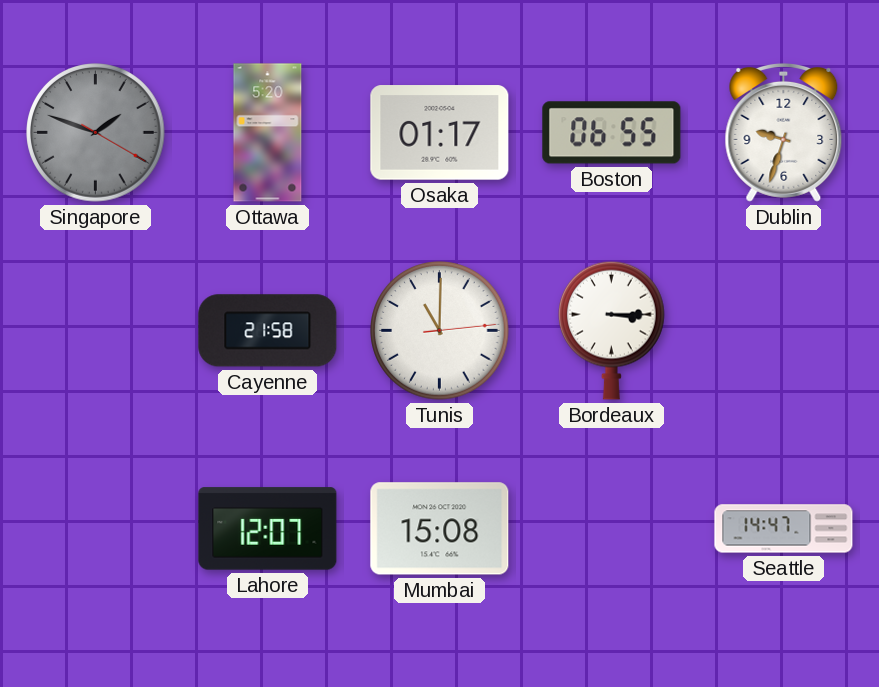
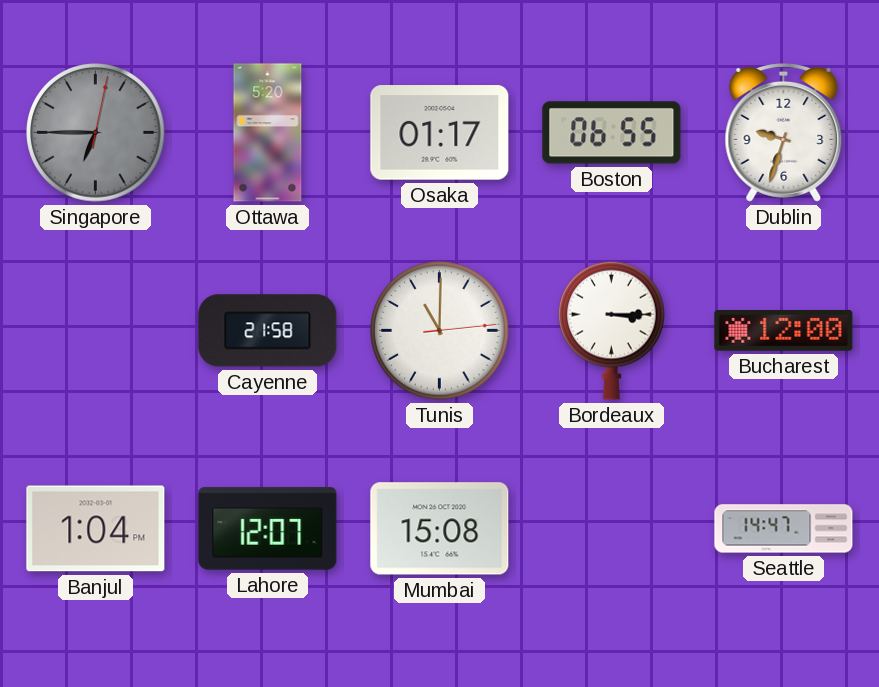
Singapore: 1:48 -> 6:45 (96, 133)
Bucharest: none -> 12:00 (784, 331)
Banjul: none -> 1:04 (96, 529)
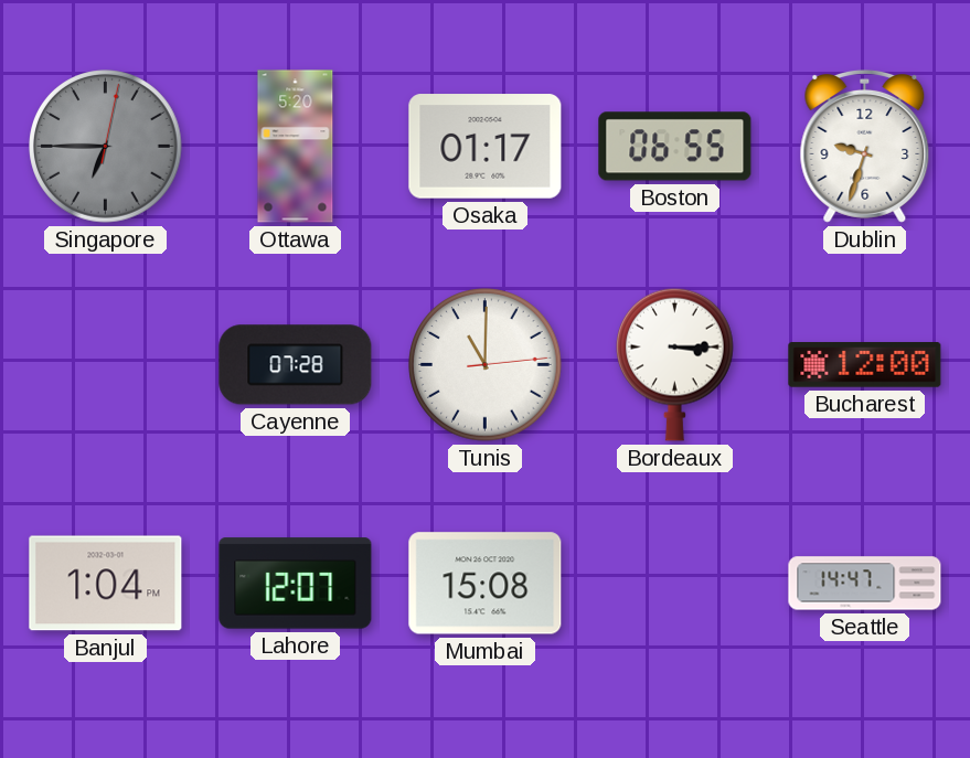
Cayenne: 21:58 -> 07:28 (296, 365)
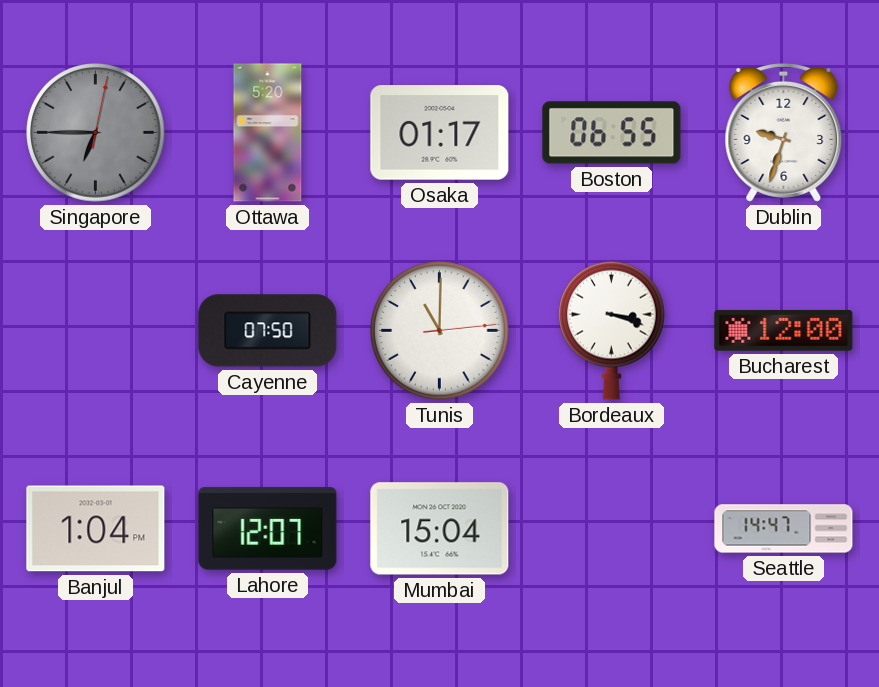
Cayenne: 07:28 -> 07:50 (268, 331)
Bordeaux: 3:15 -> 3:18 (612, 330)
Mumbai: 15:08 -> 15:04 (440, 529)
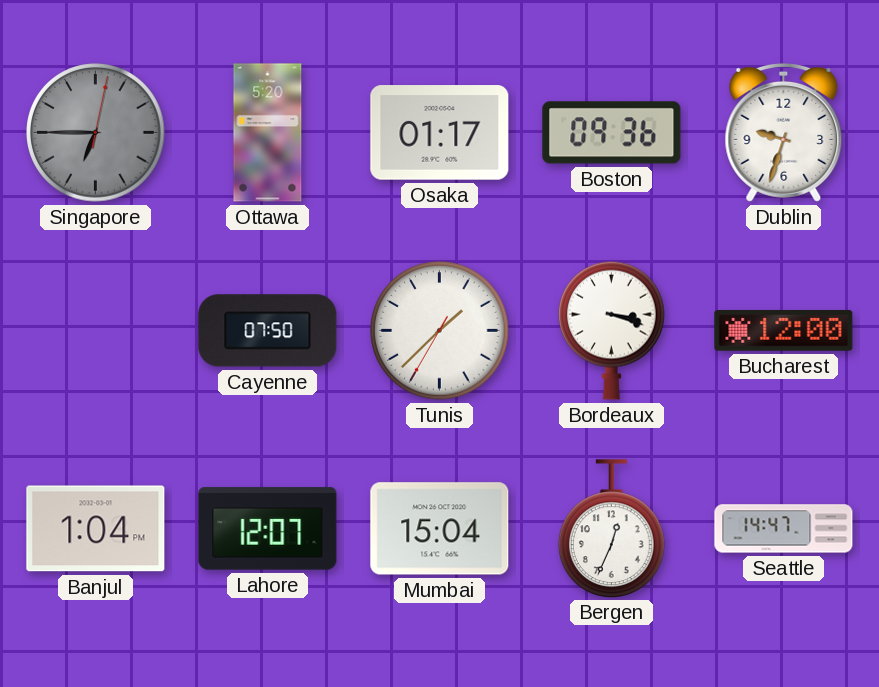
Boston: 06:55 -> 09:36 (612, 133)
Tunis: 11:00 -> 1:37 (440, 331)
Bergen: none -> 12:34 (612, 528)
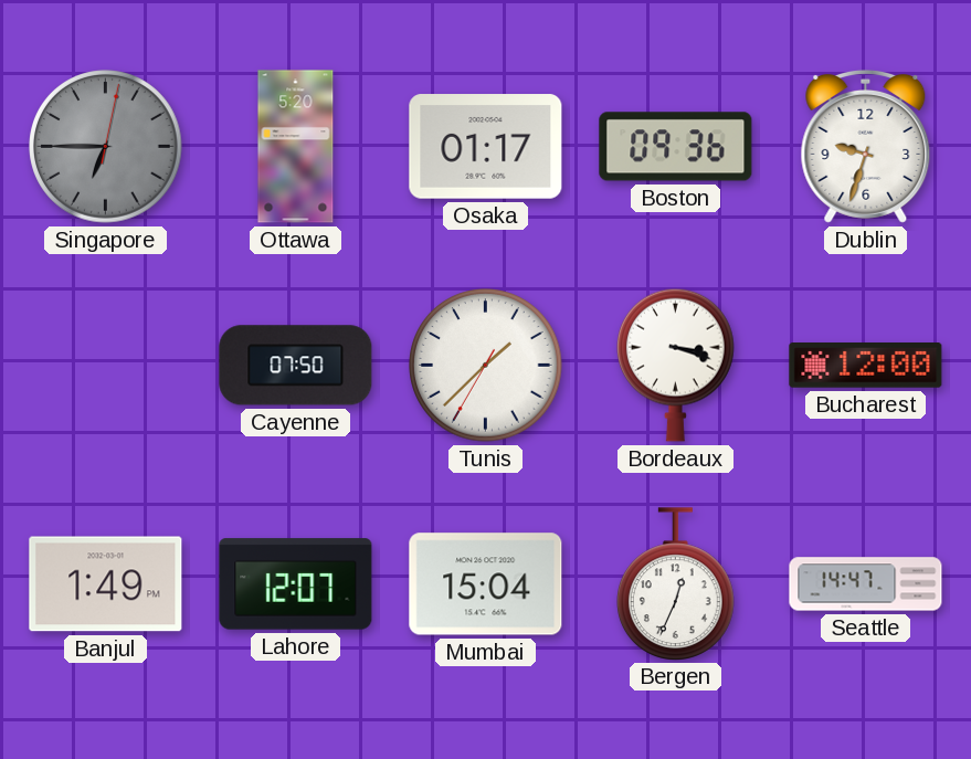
Banjul: 1:04 -> 1:49 (106, 584)
